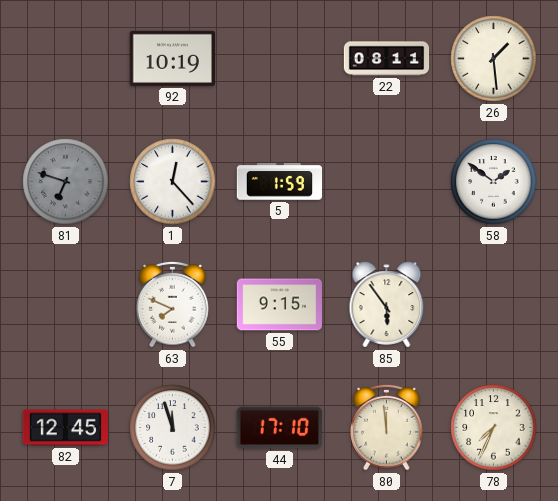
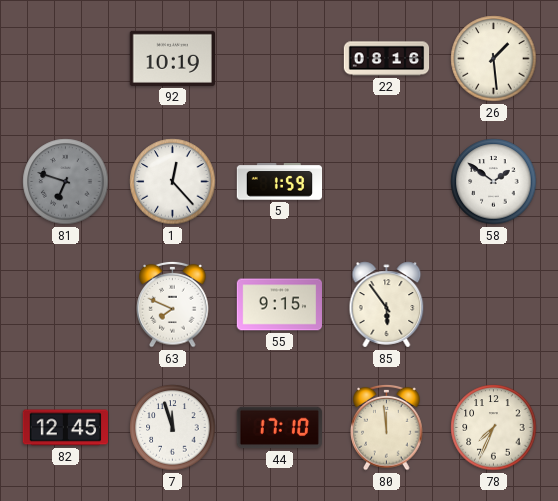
22: 08:11 -> 08:16 (387, 59)
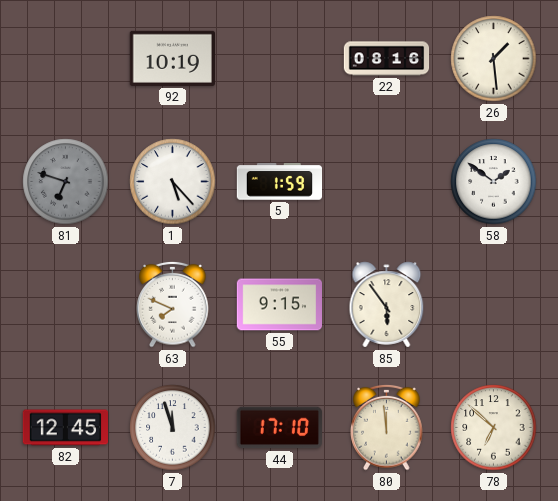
1: 12:23 -> 5:23 (173, 182)
78: 7:34 -> 6:52 (494, 428)
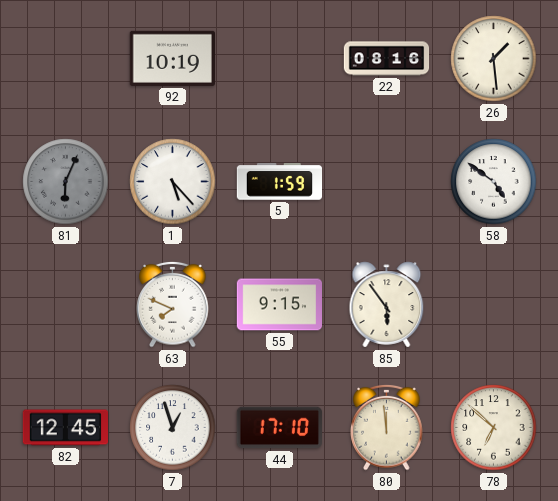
81: 6:48 -> 6:04 (66, 182)
58: 1:51 -> 4:51 (494, 182)
7: 11:57 -> 12:57 (173, 428)
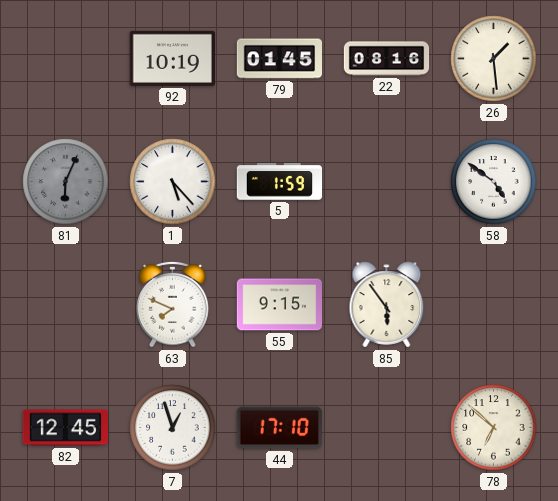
79: none -> 01:45 (279, 59)
80: 11:59 -> none (387, 427)
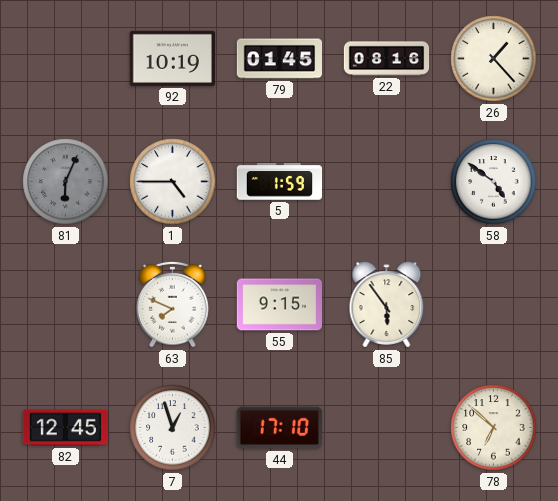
26: 1:29 -> 1:23 (494, 59)
1: 5:23 -> 4:45 (173, 182)
